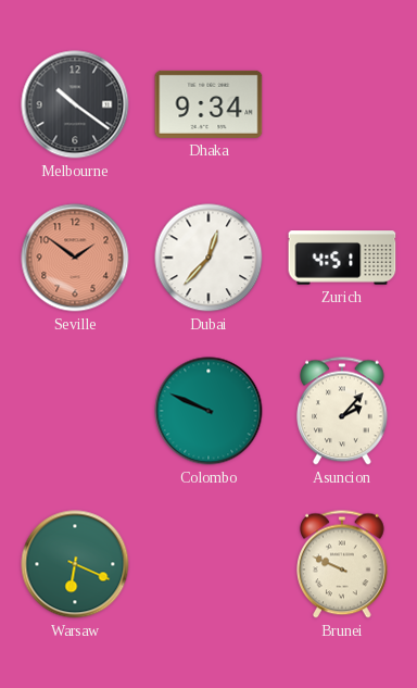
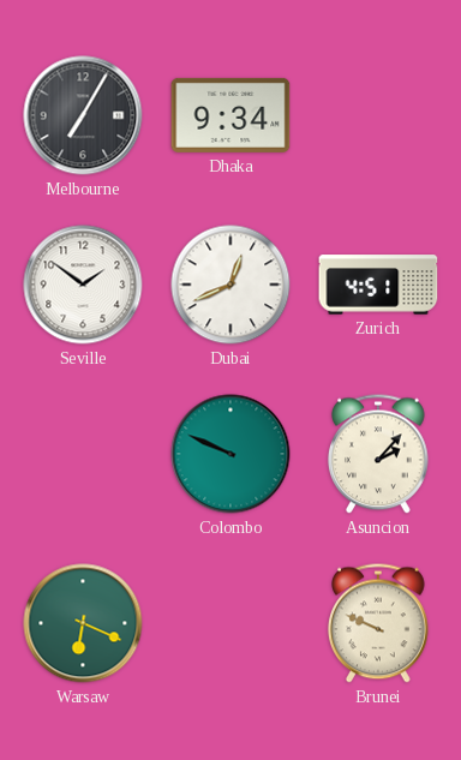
Melbourne: 10:21 -> 7:05 (83, 115)
Seville dial: salmon -> white (83, 285)
Dubai: 12:37 -> 12:41 (230, 285)
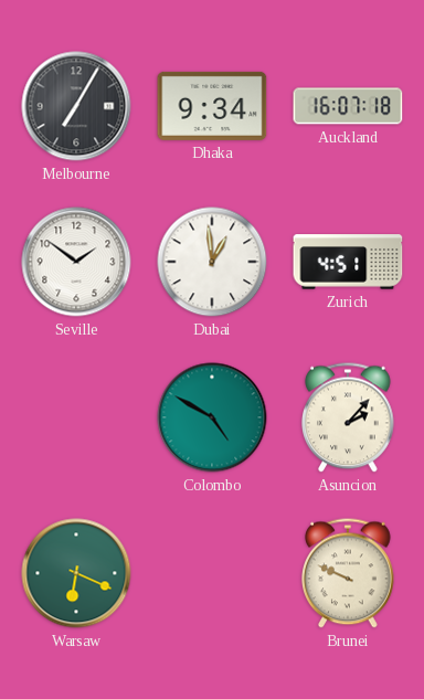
Auckland: none -> 16:07 (348, 106)
Dubai: 12:41 -> 12:59 (212, 262)
Colombo: 9:49 -> 4:50 (212, 417)
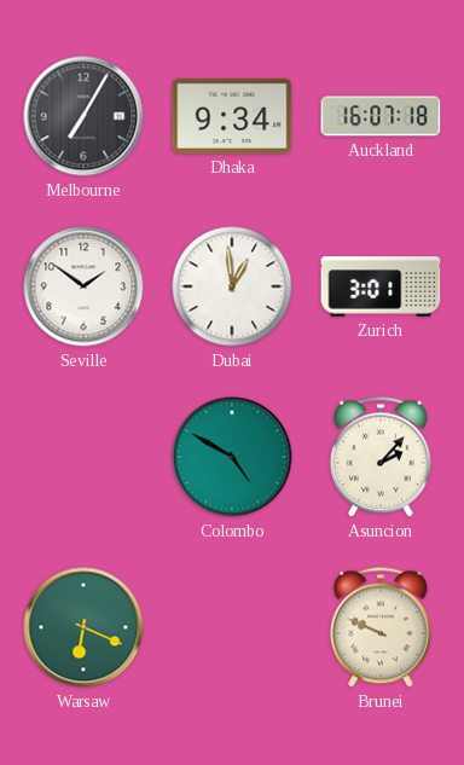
Zurich: 4:51 -> 3:01 (381, 286)
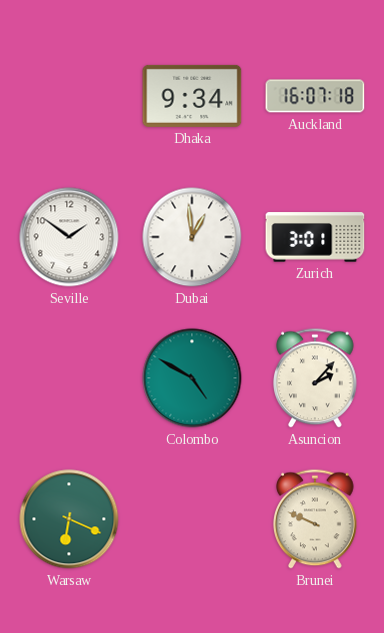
Melbourne: 7:05 -> none (83, 116)
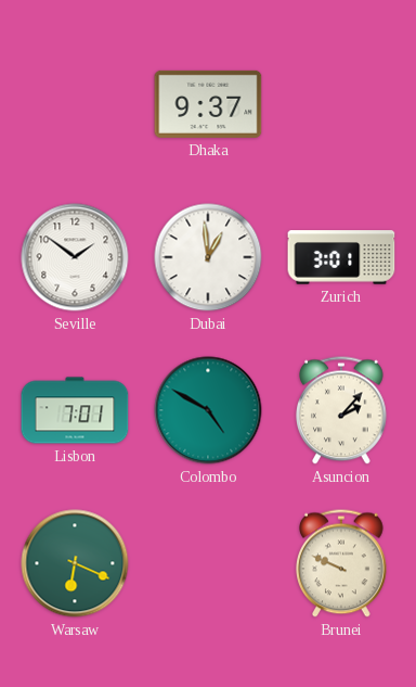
Dhaka: 9:34 -> 9:37 (208, 104)
Auckland: 16:07 -> none (315, 96)
Lisbon: none -> 7:01 (75, 410)
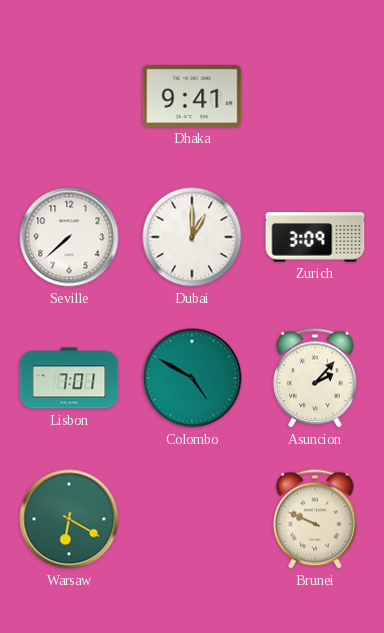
Dhaka: 9:37 -> 9:41 (192, 96)
Seville: 1:51 -> 7:38 (69, 237)
Dubai: 12:59 -> 1:00 (192, 237)
Zurich: 3:01 -> 3:09 (315, 237)
Warsaw: 6:19 -> 6:20 (69, 519)
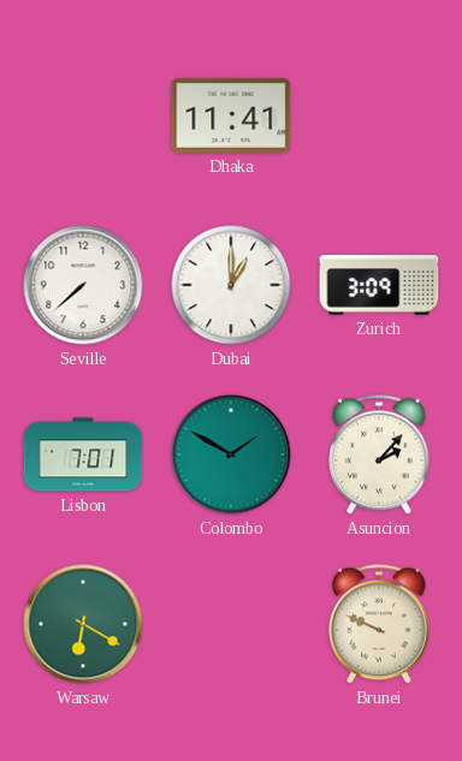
Dhaka: 9:41 -> 11:41 (231, 115)
Colombo: 4:50 -> 1:50 (231, 454)
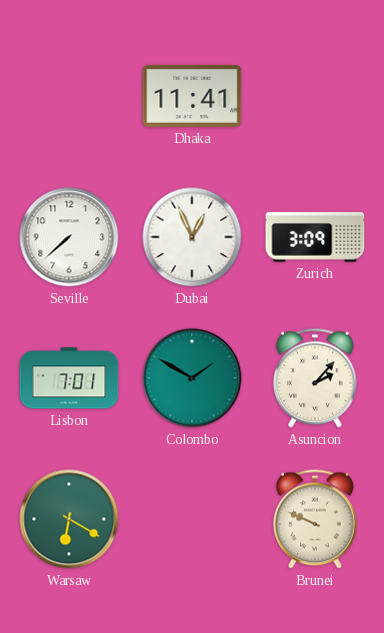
Dubai: 1:00 -> 12:56 (192, 237)
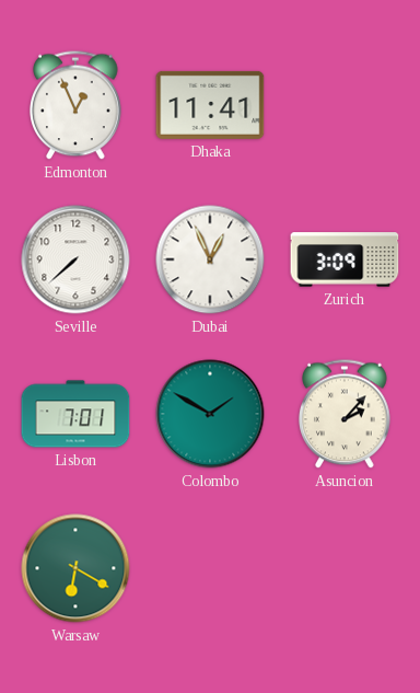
Edmonton: none -> 12:56 (77, 105)
Brunei: 9:49 -> none (316, 519)
